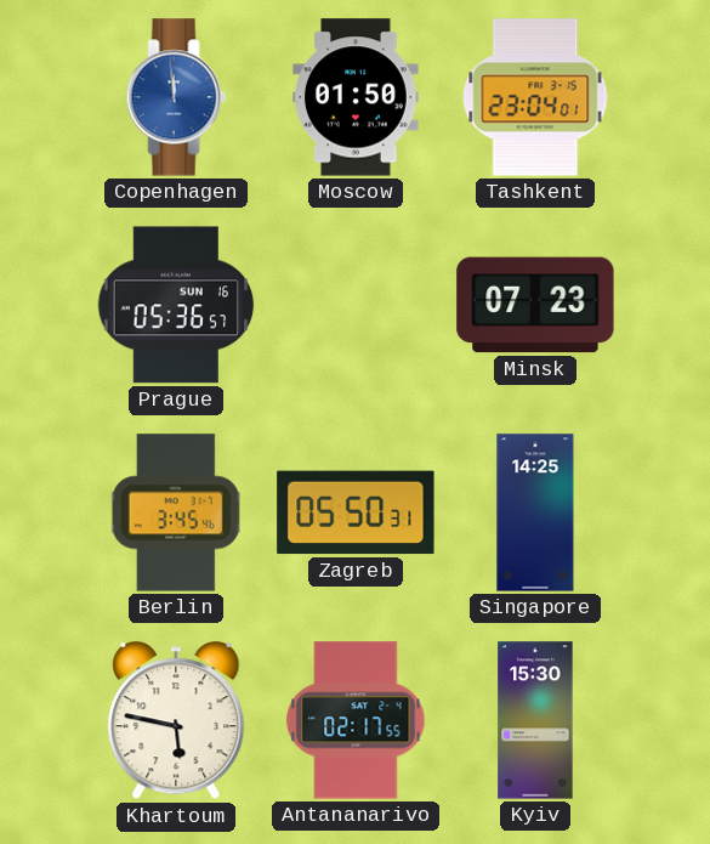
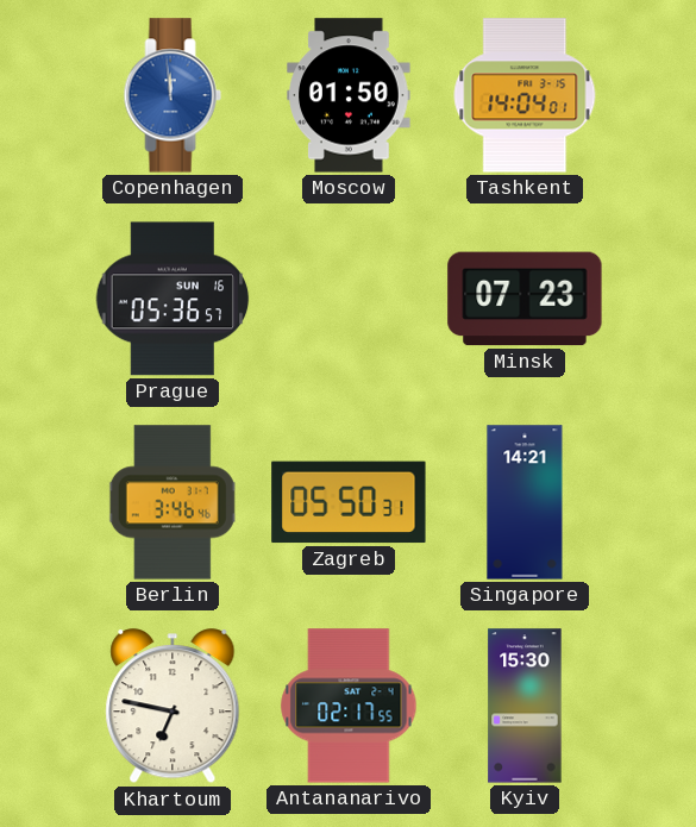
Tashkent: 23:04 -> 14:04 (525, 95)
Berlin: 3:45 -> 3:46 (173, 502)
Singapore: 14:25 -> 14:21 (525, 502)
Khartoum: 5:47 -> 6:47 (173, 707)
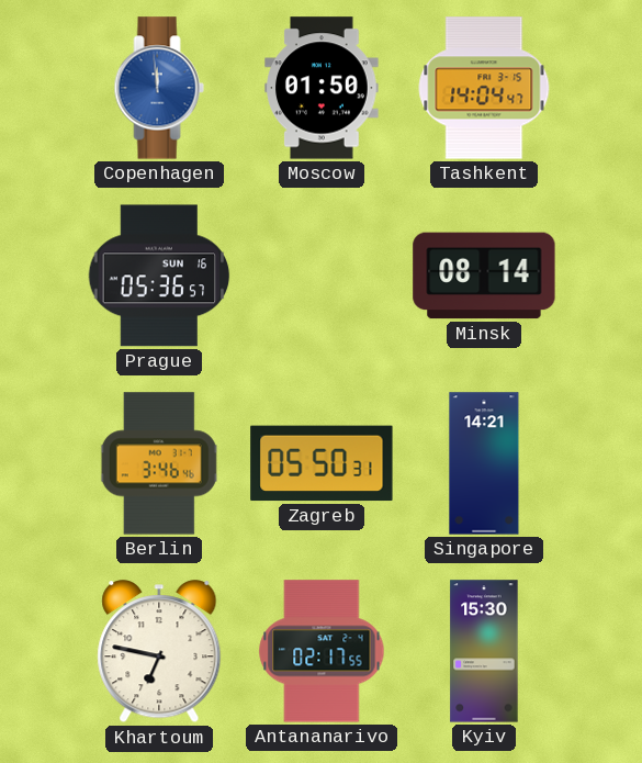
Tashkent: 14:04:01 -> 14:04:47 (484, 88)
Minsk: 07:23 -> 08:14 (484, 276)
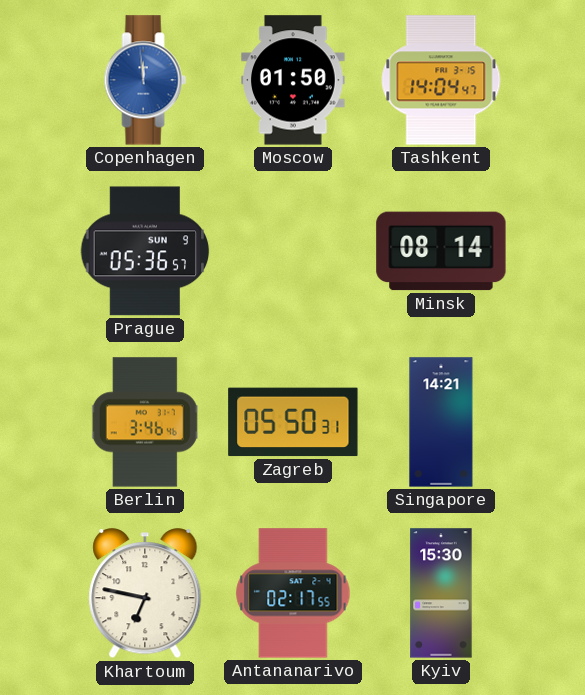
Prague date: SUN 16 -> SUN 9 (145, 251)
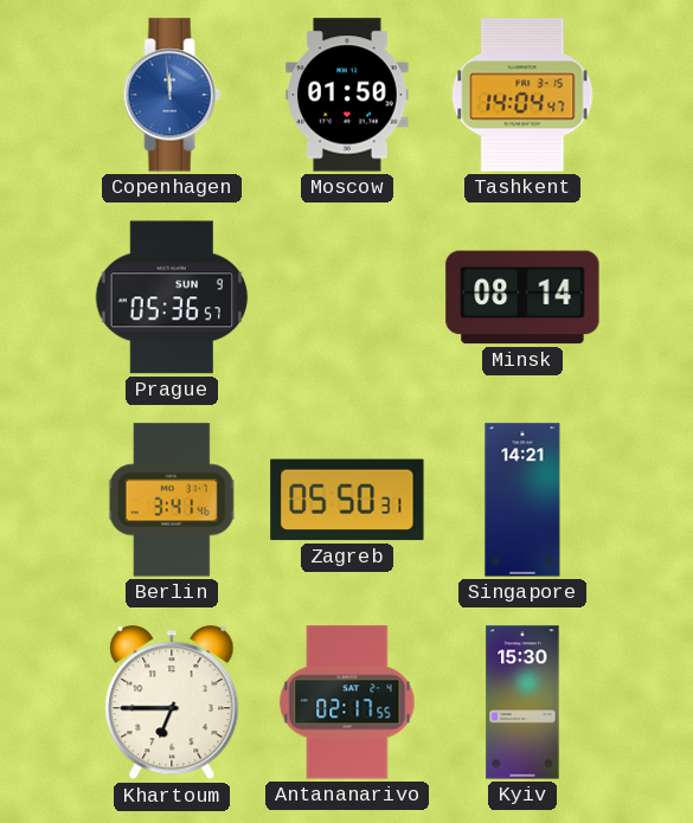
Berlin: 3:46 -> 3:41 (172, 500)
Khartoum: 6:47 -> 6:45 (172, 703)
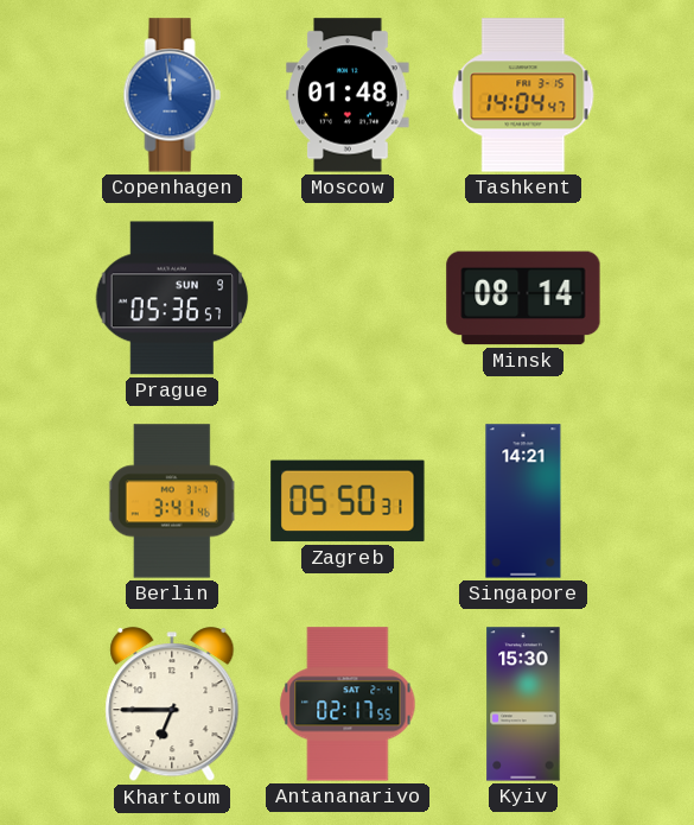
Moscow: 01:50 -> 01:48 (348, 95)
